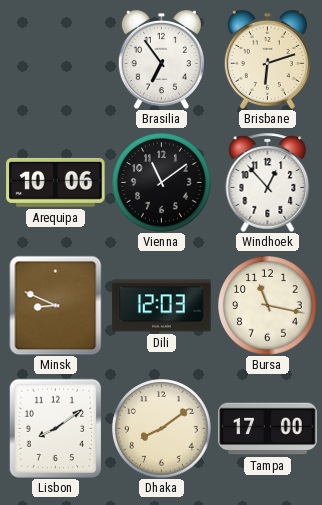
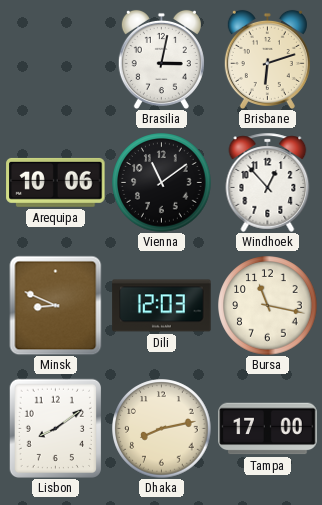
Brasilia: 6:54 -> 3:02 (161, 59)
Dhaka: 8:09 -> 8:13 (162, 429)
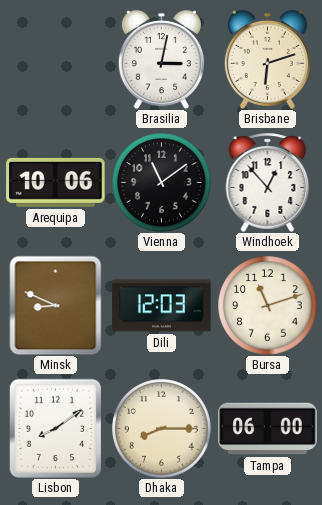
Bursa: 11:17 -> 11:12 (268, 306)
Dhaka: 8:13 -> 8:15 (162, 429)
Tampa: 17:00 -> 06:00 (268, 429)
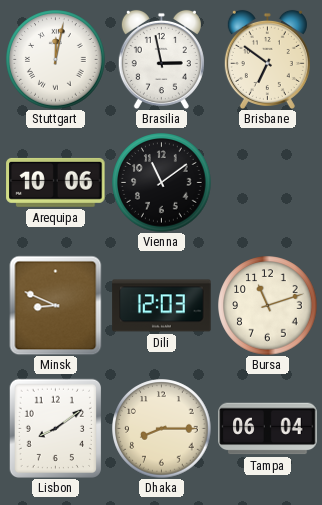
Stuttgart: none -> 12:02 (56, 60)
Brasilia: 3:02 -> 2:58 (161, 59)
Brisbane: 6:12 -> 6:51 (267, 59)
Windhoek: 12:53 -> none (268, 182)
Tampa: 06:00 -> 06:04 (268, 429)
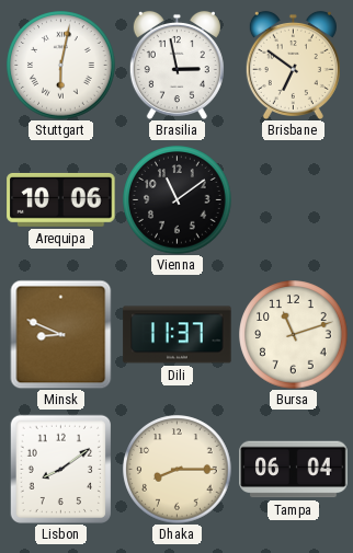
Stuttgart: 12:02 -> 6:02 (61, 66)
Dili: 12:03 -> 11:37 (178, 335)
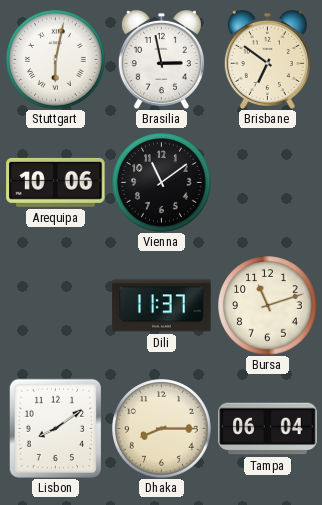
Minsk: 8:49 -> none (61, 334)
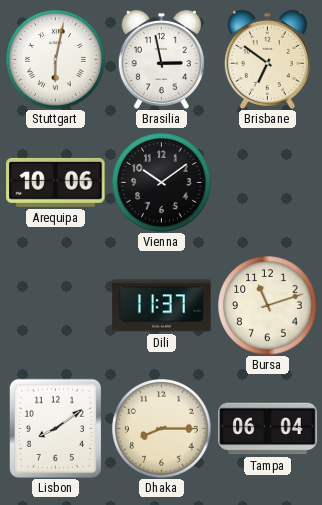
Vienna: 11:09 -> 10:09 (162, 183)
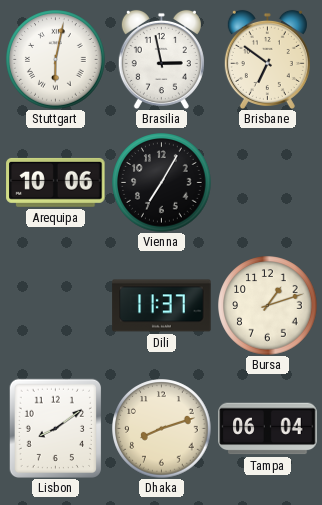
Vienna: 10:09 -> 7:05 (162, 183)
Bursa: 11:12 -> 1:12 (268, 306)
Dhaka: 8:15 -> 8:12 (162, 429)
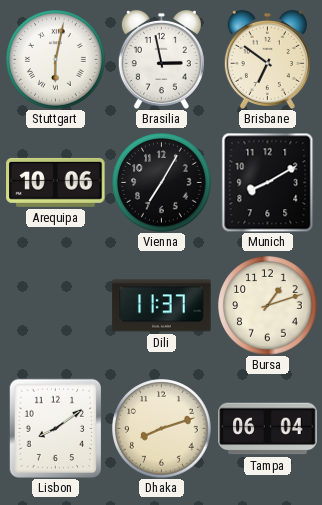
Munich: none -> 8:10 (268, 182)
